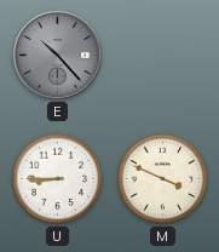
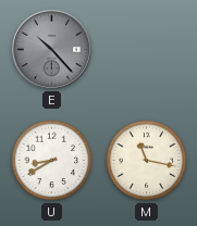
U: 8:45 -> 8:40 (52, 161)
M: 3:49 -> 11:17 (147, 161)
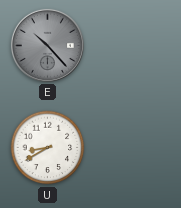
M: 11:17 -> none (147, 161)
